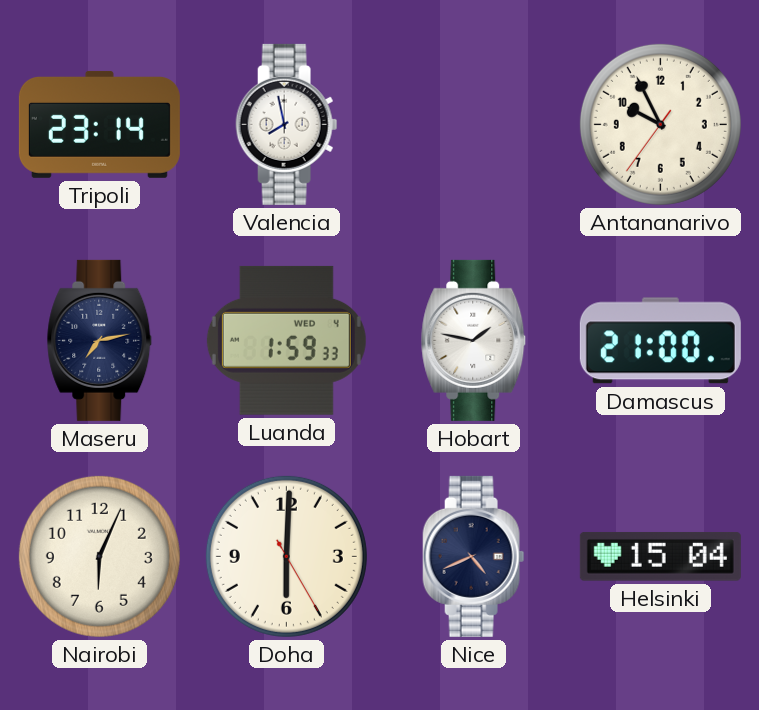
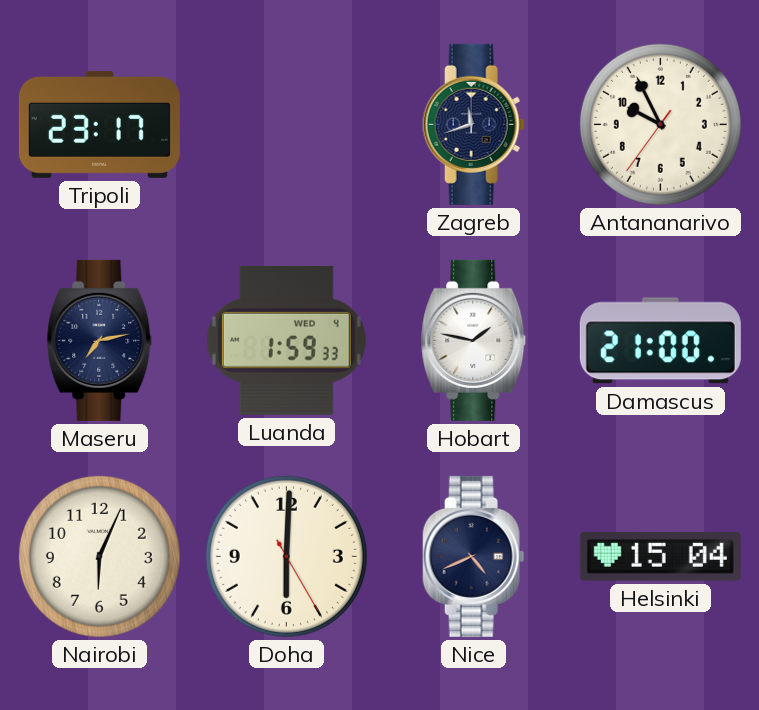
Tripoli: 23:14 -> 23:17 (99, 124)
Valencia: 7:58 -> none (287, 124)
Zagreb: none -> 11:42 (474, 124)
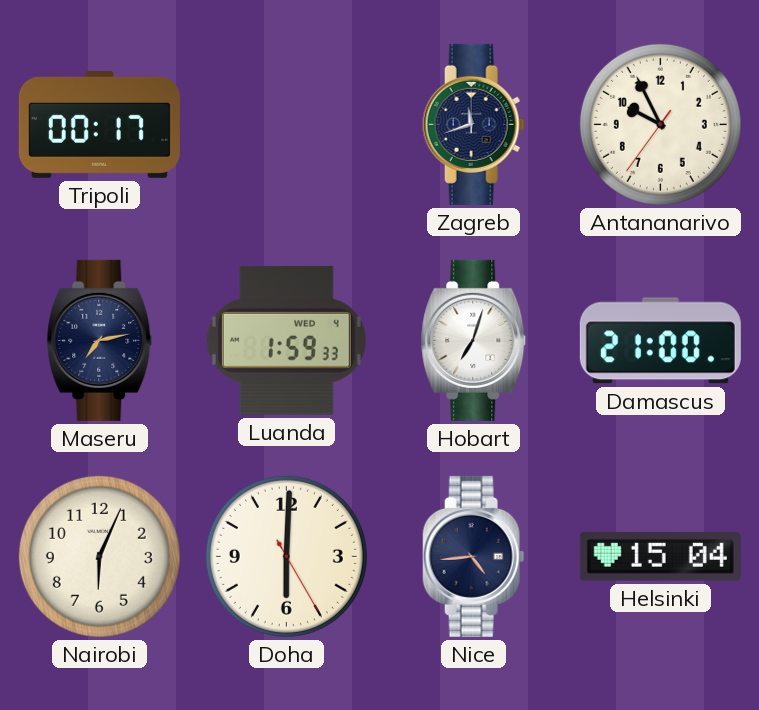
Tripoli: 23:17 -> 00:17 (99, 124)
Hobart: 1:47 -> 7:03 (474, 340)
Nice: 4:41 -> 4:44 (474, 556)
